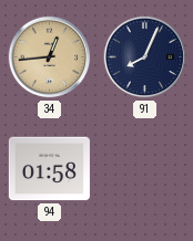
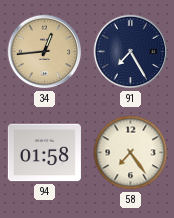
91: 8:04 -> 7:25 (131, 52)
58: none -> 7:24 (131, 153)
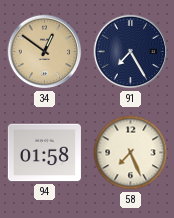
34: 12:44 -> 12:51 (45, 52)
58: 7:24 -> 7:26 (131, 153)
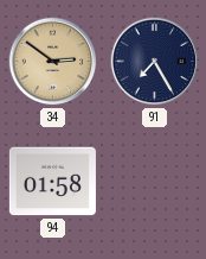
34: 12:51 -> 2:51 (53, 62)
58: 7:26 -> none (131, 153)
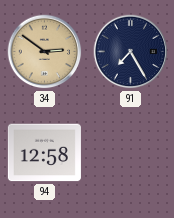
94: 01:58 -> 12:58 (44, 153)
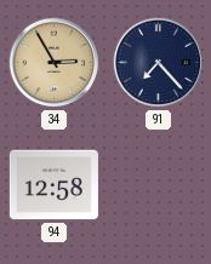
34: 2:51 -> 2:55 (55, 63)
91: 7:25 -> 7:23 (159, 63)
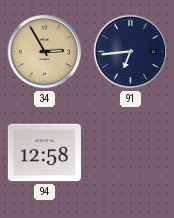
91: 7:23 -> 6:44 (131, 52)
